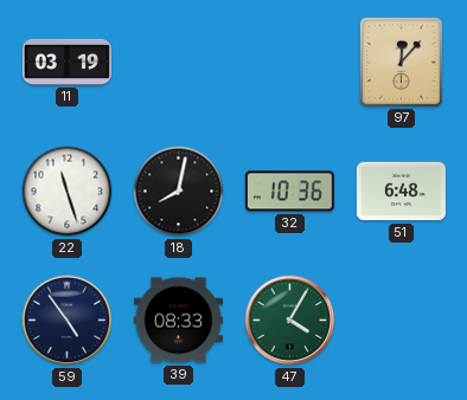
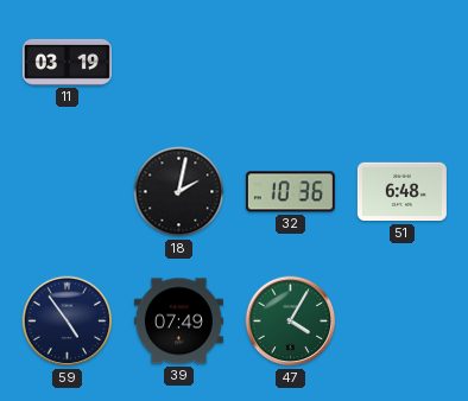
97: 12:07 -> none (401, 62)
22: 11:27 -> none (68, 192)
18: 8:02 -> 2:02 (179, 192)
39: 08:33 -> 07:49 (178, 322)
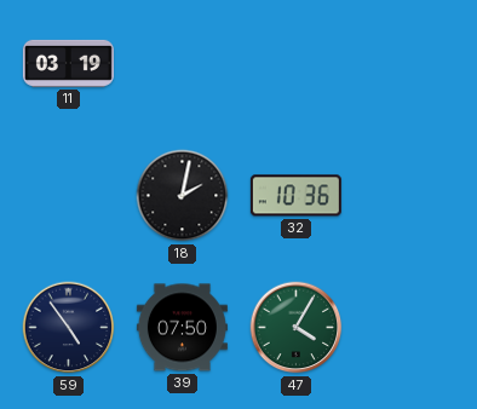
51: 6:48 -> none (401, 192)
39: 07:49 -> 07:50 (182, 328)
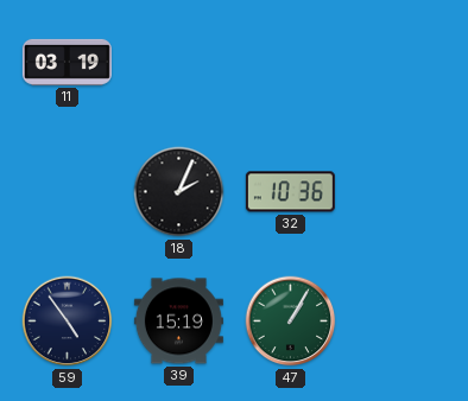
18: 2:02 -> 2:04 (179, 192)
39: 07:50 -> 15:19 (178, 322)
47: 4:05 -> 1:05 (291, 322)
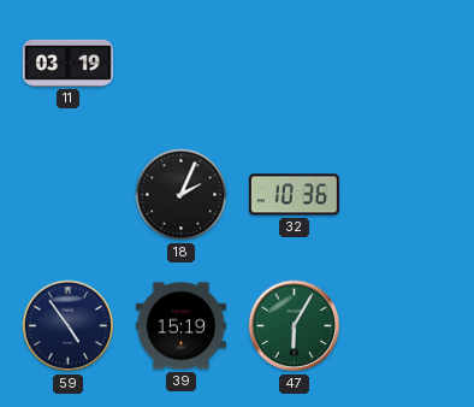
47: 1:05 -> 6:05 (295, 326)
